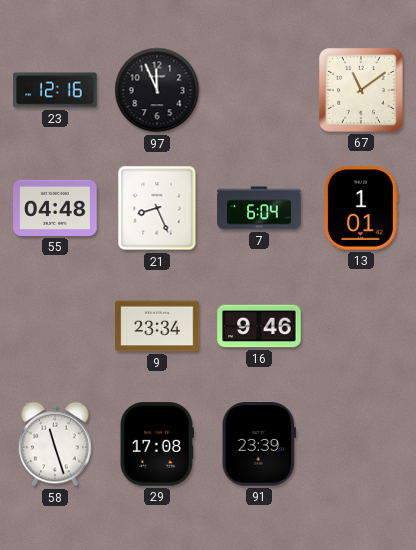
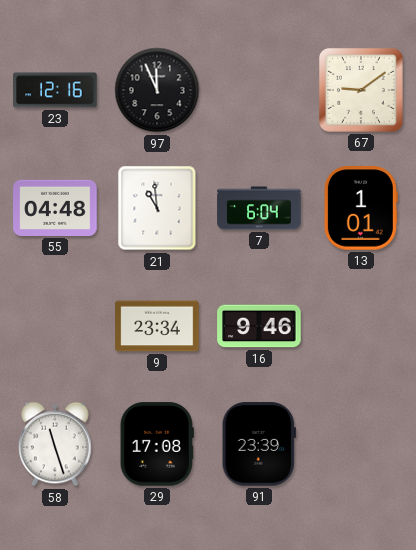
67: 11:09 -> 9:09 (361, 90)
21: 8:26 -> 10:59 (157, 208)
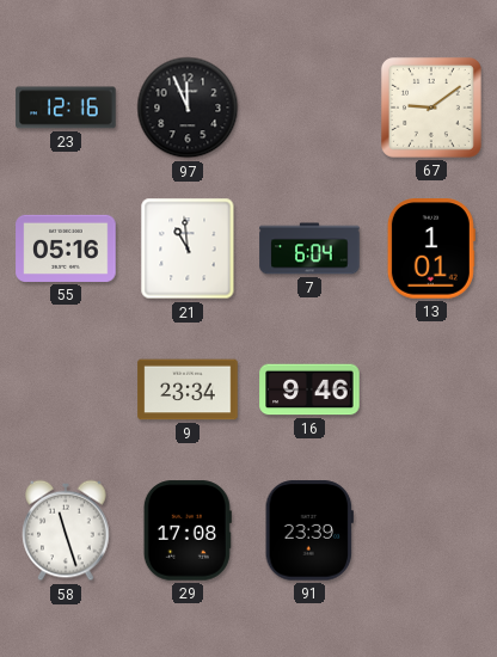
55: 04:48 -> 05:16 (66, 248)
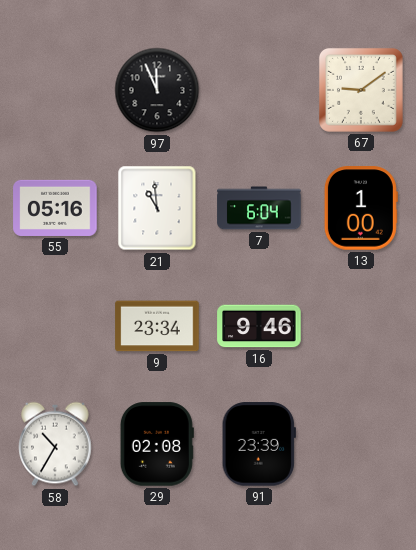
23: 12:16 -> none (66, 108)
13: 1:01 -> 1:00 (361, 208)
58: 11:27 -> 10:35 (55, 444)
29: 17:08 -> 02:08 (157, 444)
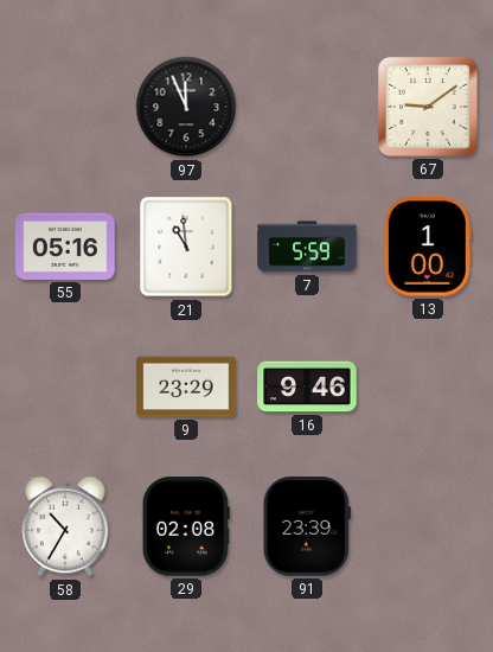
7: 6:04 -> 5:59 (307, 247)
9: 23:34 -> 23:29 (186, 386)
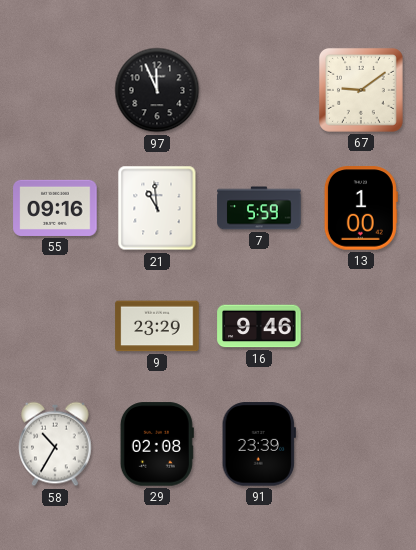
55: 05:16 -> 09:16 (55, 208)
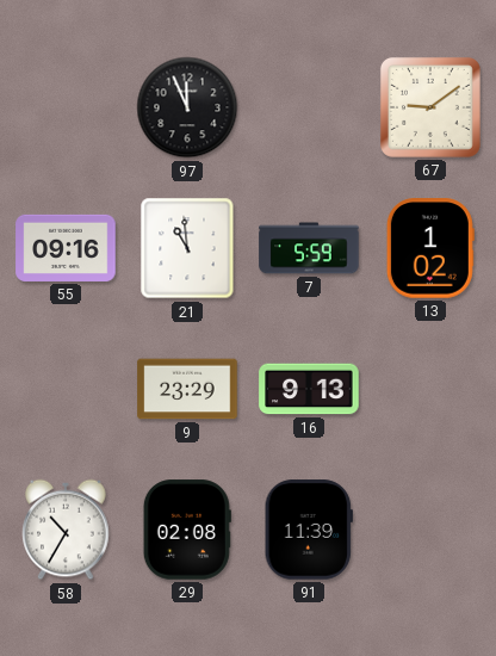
13: 1:00 -> 1:02 (430, 248)
16: 9:46 -> 9:13 (309, 389)
91: 23:39 -> 11:39 (309, 530)
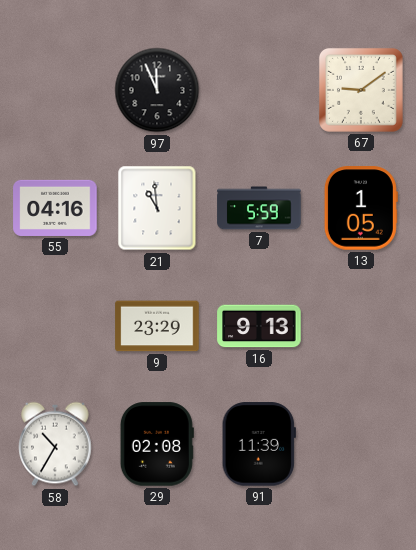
55: 09:16 -> 04:16 (55, 208)
13: 1:02 -> 1:05 (361, 208)
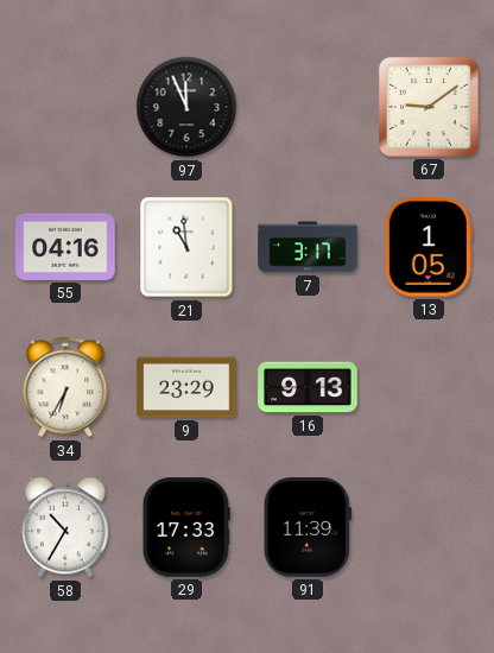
7: 5:59 -> 3:17 (308, 247)
34: none -> 6:35 (65, 387)
29: 02:08 -> 17:33 (186, 527)
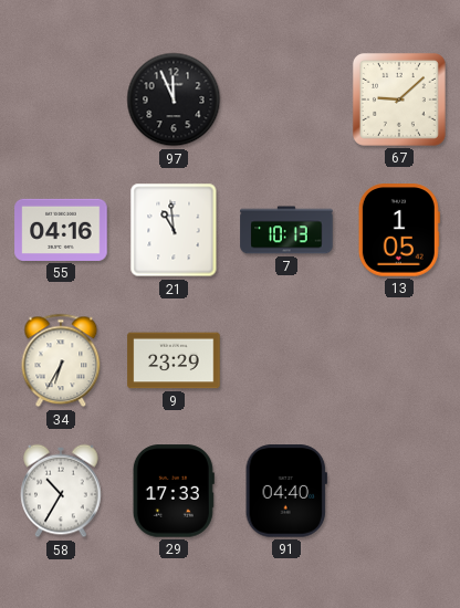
67: 9:09 -> 9:08 (399, 99)
7: 3:17 -> 10:13 (286, 230)
16: 9:13 -> none (308, 387)
91: 11:39 -> 04:40 (286, 491)
